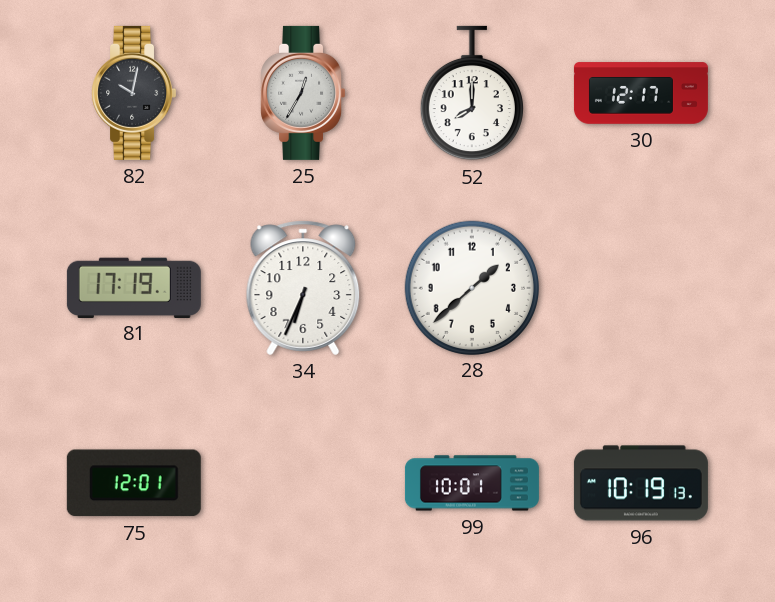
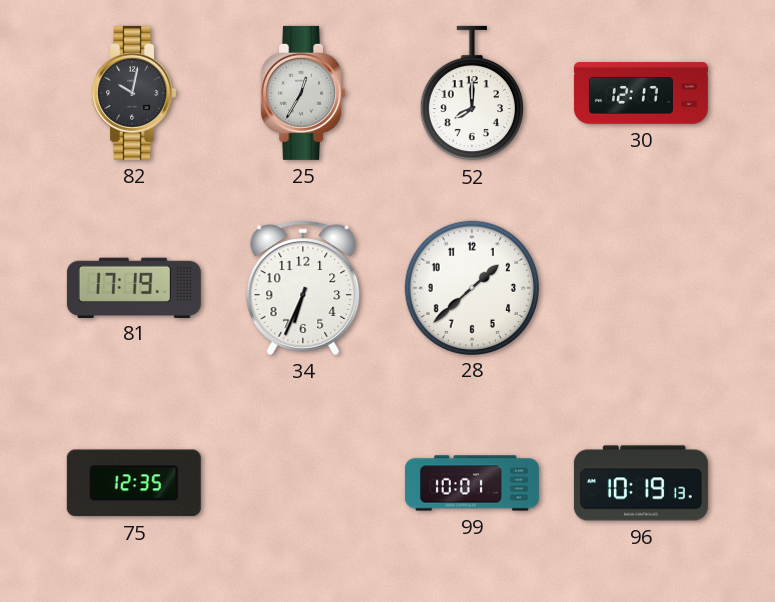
75: 12:01 -> 12:35 (134, 483)
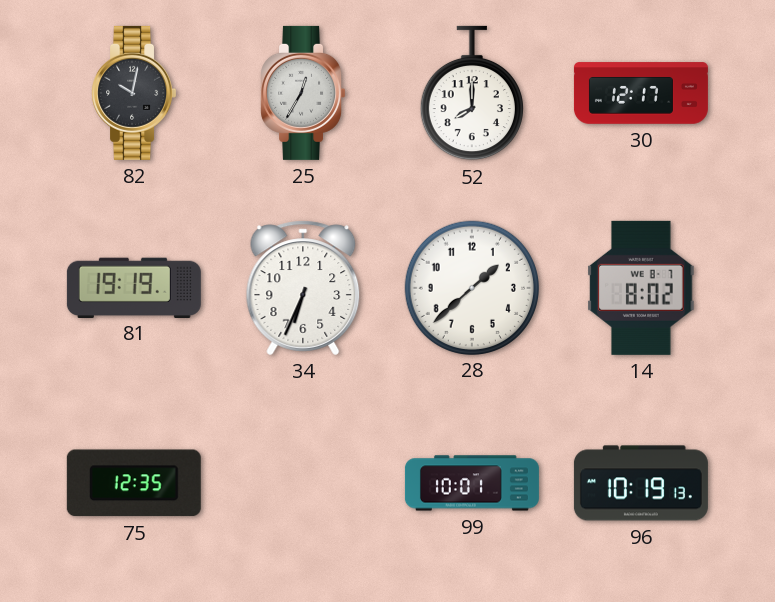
81: 17:19 -> 19:19 (134, 287)
14: none -> 8:02 (641, 288)
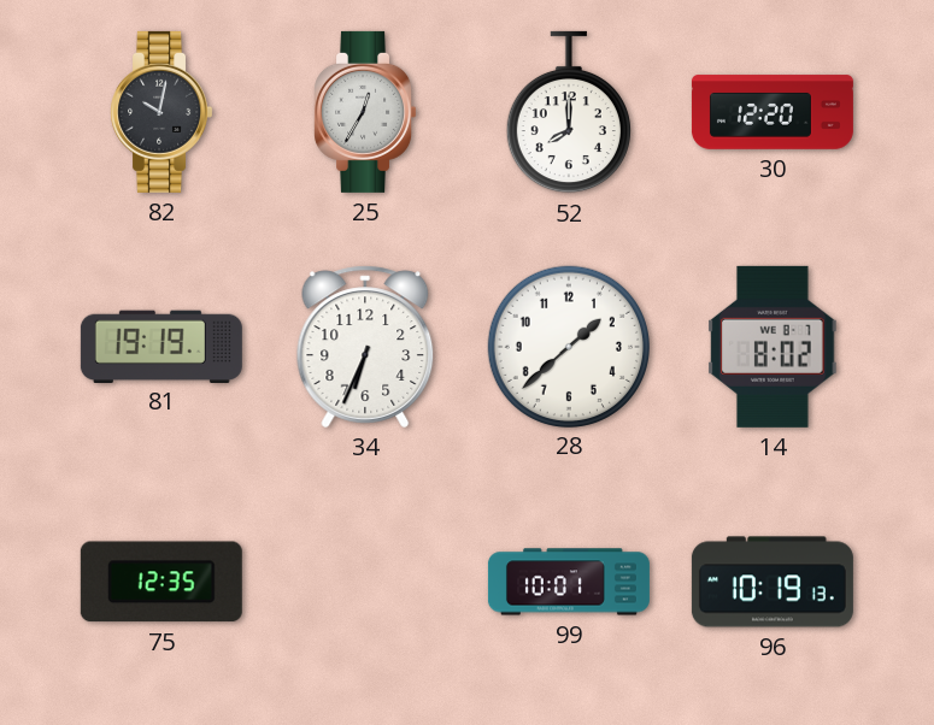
30: 12:17 -> 12:20 (773, 112)
